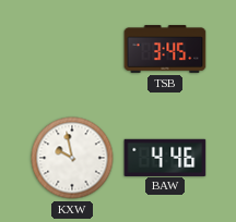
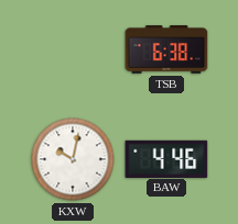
TSB: 3:45 -> 6:38 (166, 49)
KXW: 9:58 -> 10:02 (73, 159)
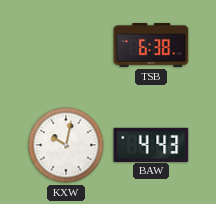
BAW: 4:46 -> 4:43 (151, 144)
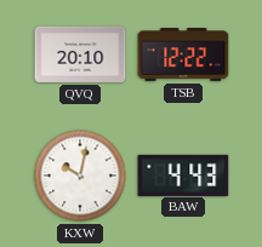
QVQ: none -> 20:10 (80, 54)
TSB: 6:38 -> 12:22 (183, 54)
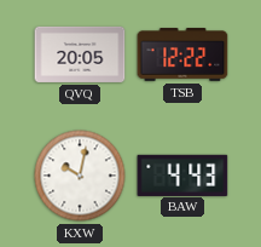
QVQ: 20:10 -> 20:05 (80, 54)
